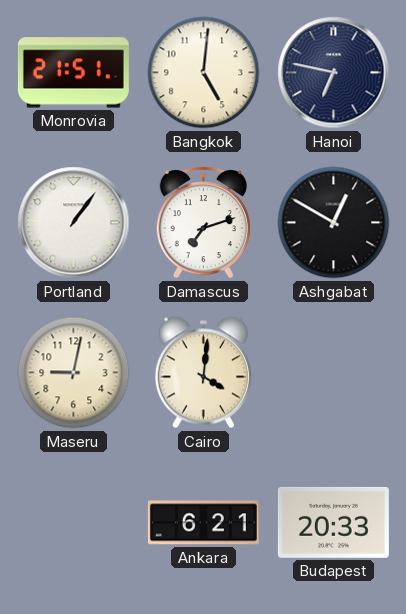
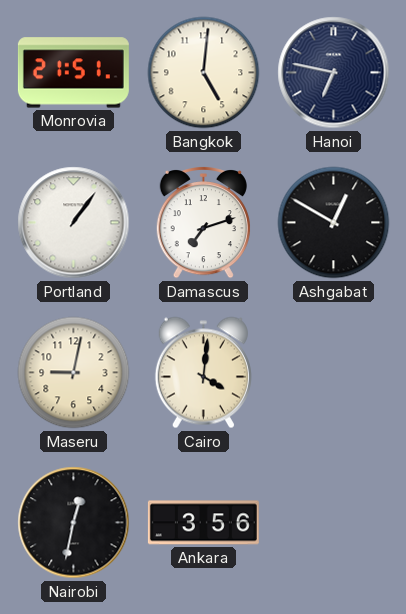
Nairobi: none -> 12:32 (74, 523)
Ankara: 6:21 -> 3:56 (203, 523)
Budapest: 20:33 -> none (333, 522)
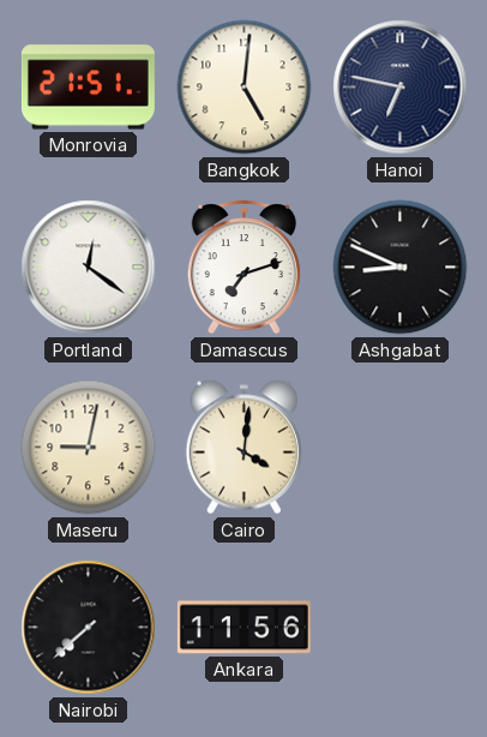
Portland: 1:06 -> 12:21 (89, 268)
Ashgabat: 12:50 -> 8:49 (401, 268)
Nairobi: 12:32 -> 7:38 (89, 628)
Ankara: 3:56 -> 11:56 (243, 628)
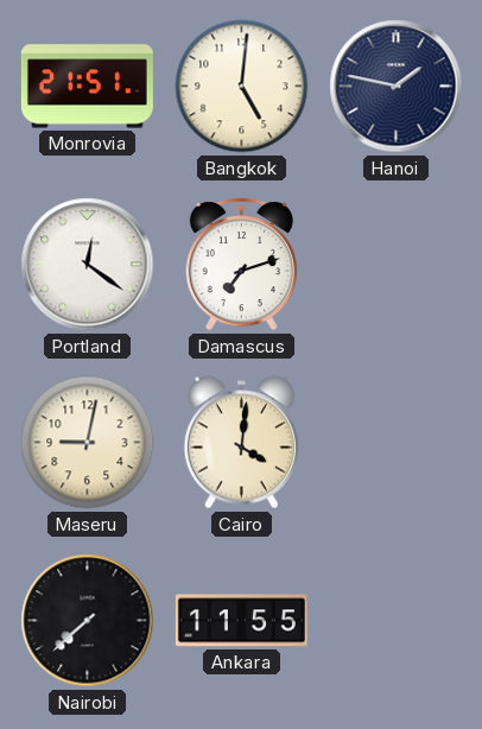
Hanoi: 6:47 -> 1:47 (397, 87)
Ashgabat: 8:49 -> none (401, 268)
Ankara: 11:56 -> 11:55 (241, 621)
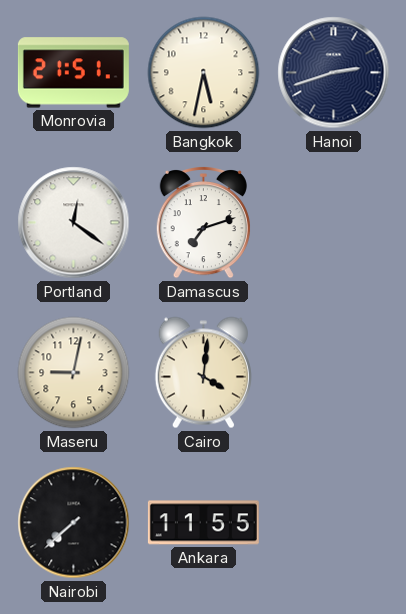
Bangkok: 5:01 -> 5:32 (204, 73)
Hanoi: 1:47 -> 2:42 (334, 73)
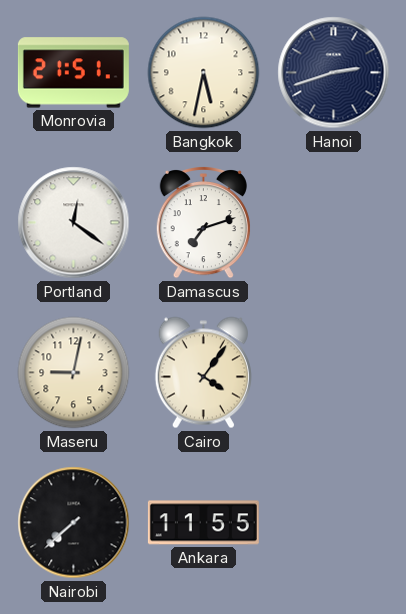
Cairo: 4:01 -> 4:06 (203, 373)
